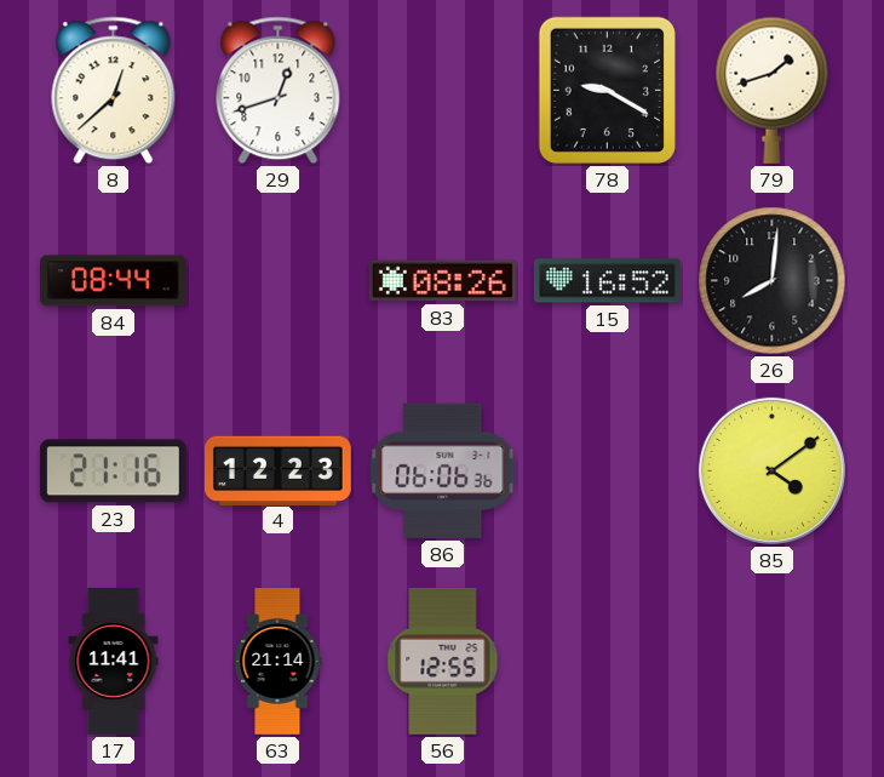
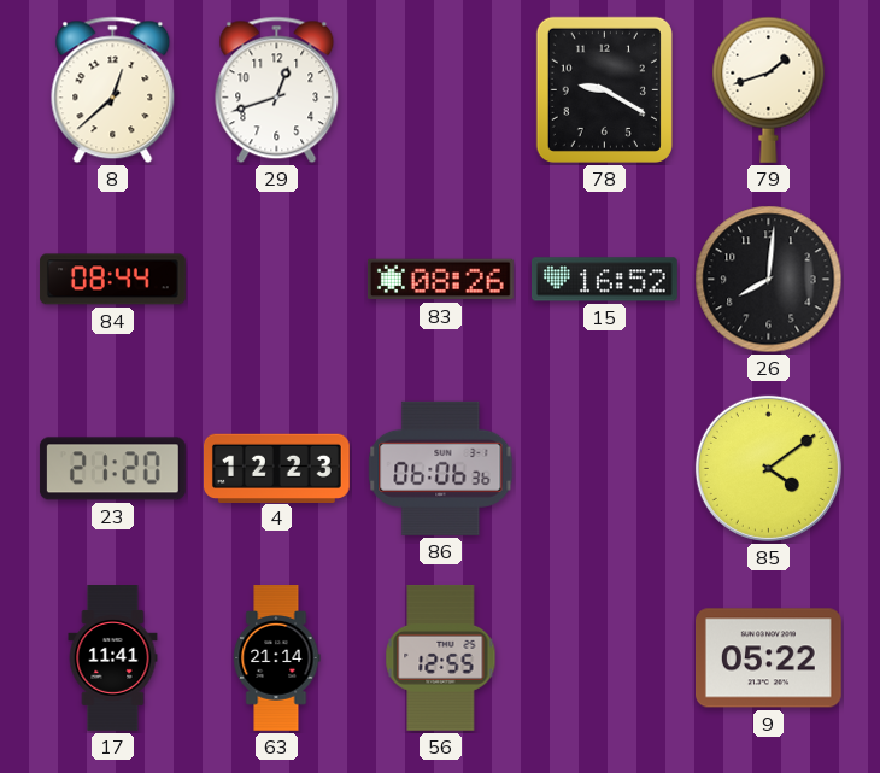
23: 21:16 -> 21:20 (112, 469)
9: none -> 05:22 (768, 658)
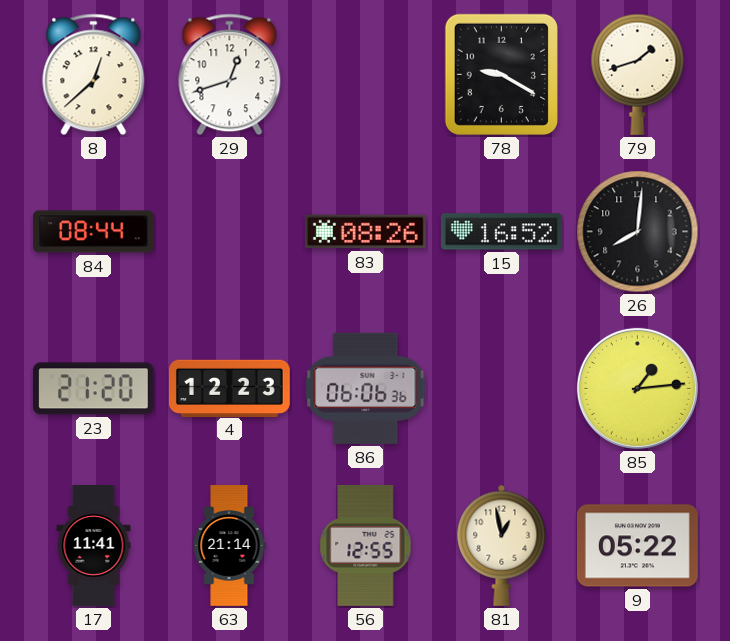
85: 4:09 -> 1:14 (637, 388)
81: none -> 12:58 (502, 545)
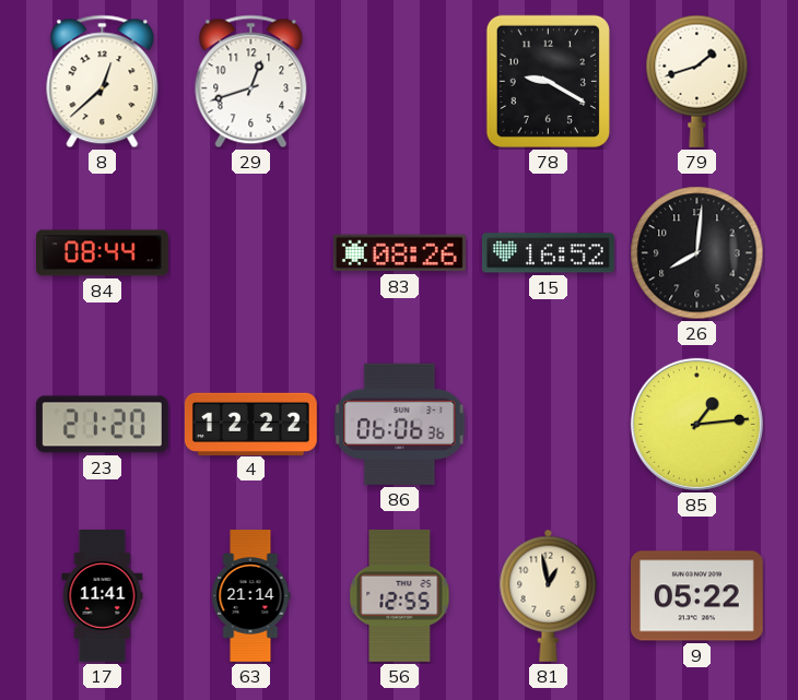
4: 12:23 -> 12:22 (250, 424)
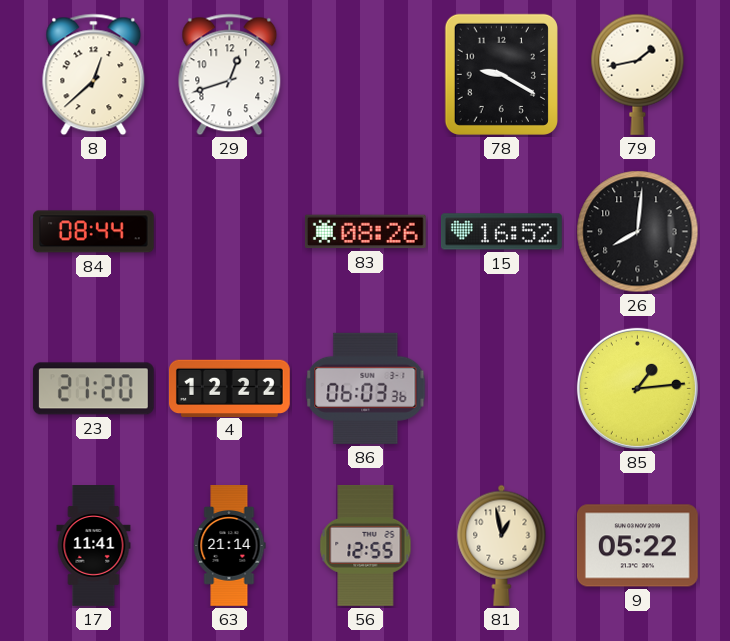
79: 1:42 -> 1:43 (638, 74)
86: 06:06 -> 06:03 (366, 388)
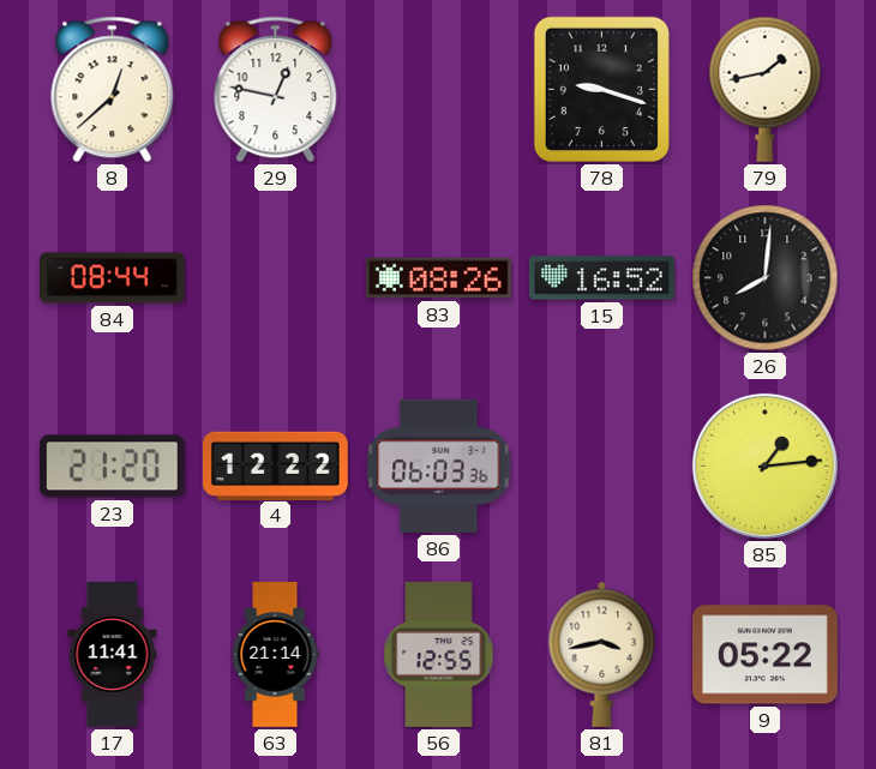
29: 12:42 -> 12:47 (276, 90)
78: 9:20 -> 9:18 (601, 89)
81: 12:58 -> 3:43 (602, 654)
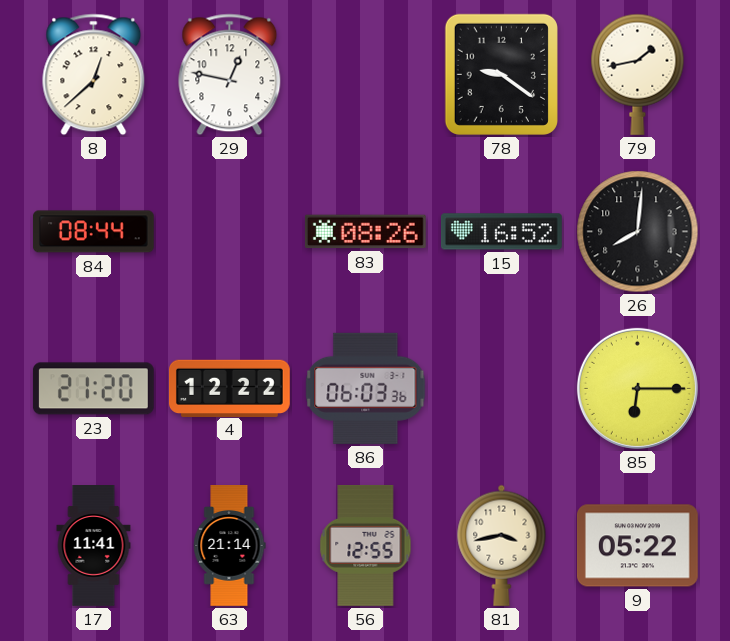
78: 9:18 -> 9:21 (501, 74)
85: 1:14 -> 6:15 (637, 388)
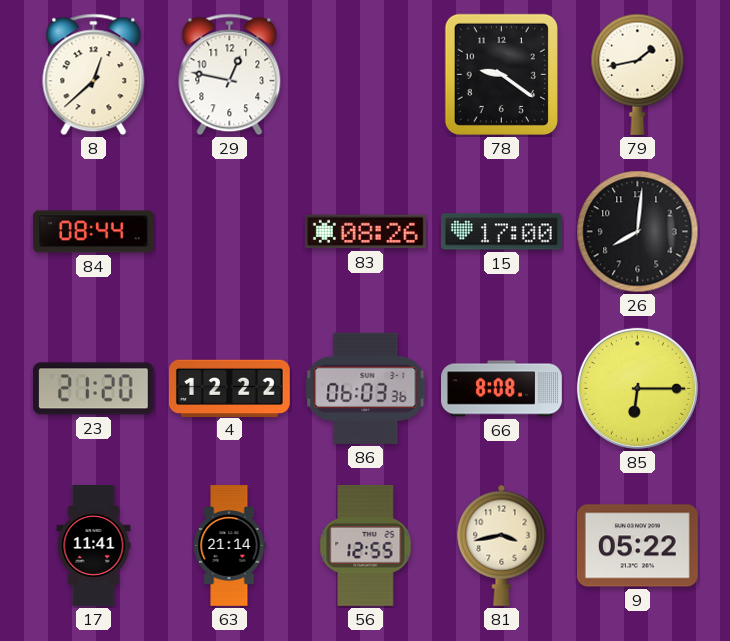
15: 16:52 -> 17:00 (501, 232)
66: none -> 8:08 (502, 389)
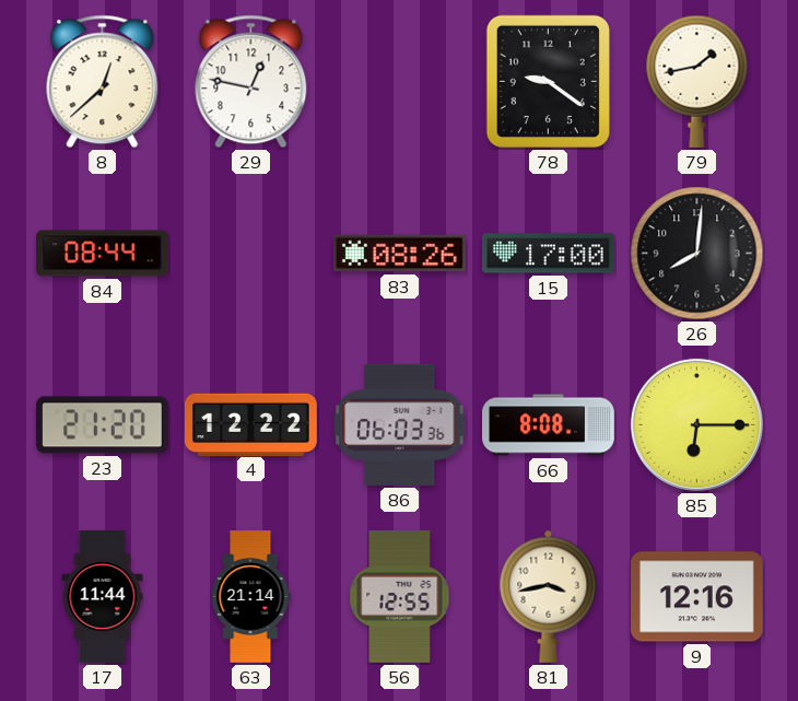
17: 11:41 -> 11:44 (103, 597)
9: 05:22 -> 12:16 (696, 597)
